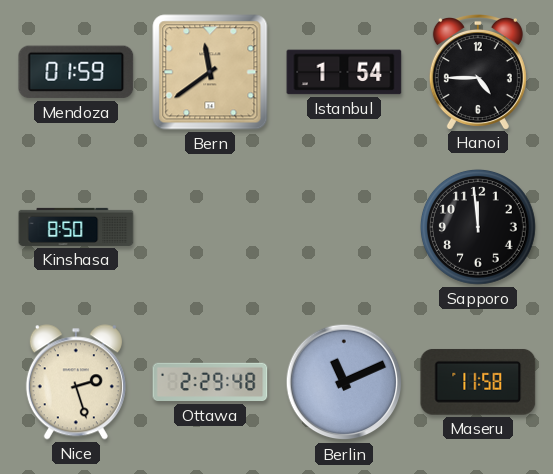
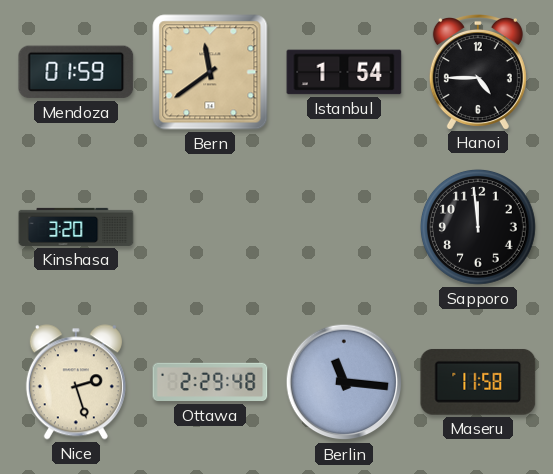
Kinshasa: 8:50 -> 3:20 (76, 227)
Berlin: 11:11 -> 11:16 (344, 382)
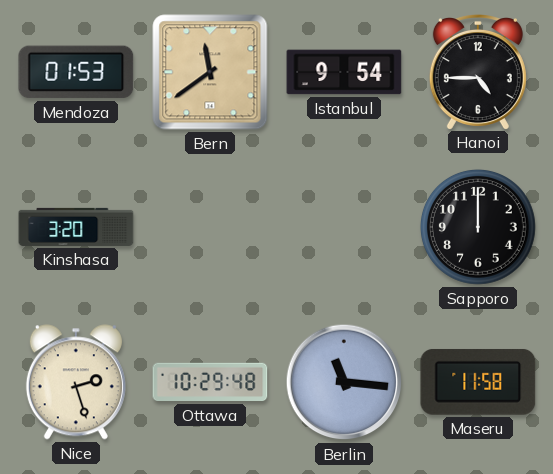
Mendoza: 01:59 -> 01:53 (76, 72)
Istanbul: 1:54 -> 9:54 (344, 72)
Sapporo: 11:59 -> 12:00 (478, 227)
Ottawa: 2:29 -> 10:29 (210, 382)
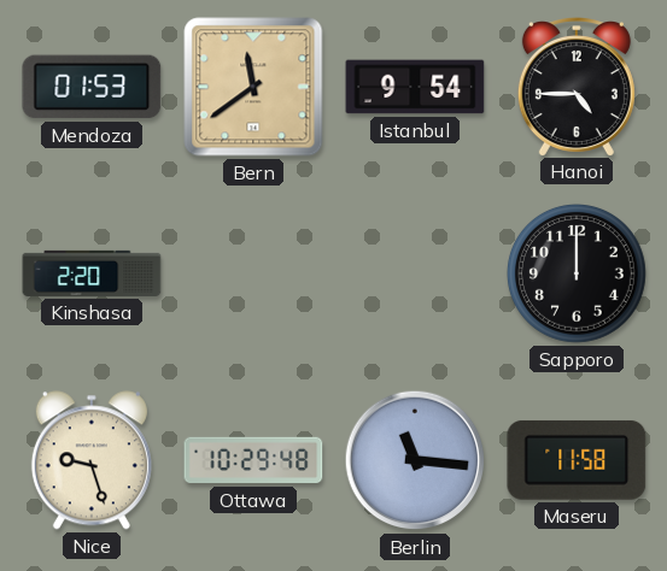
Kinshasa: 3:20 -> 2:20 (92, 273)
Nice: 2:27 -> 9:27 (92, 460)
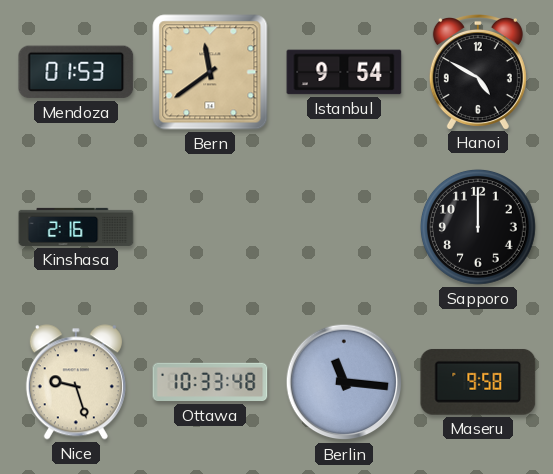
Hanoi: 4:45 -> 4:50 (478, 72)
Kinshasa: 2:20 -> 2:16 (76, 227)
Ottawa: 10:29 -> 10:33 (210, 382)
Maseru: 11:58 -> 9:58 (478, 382)
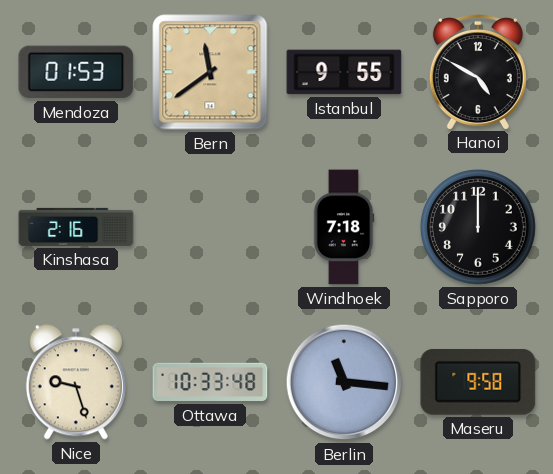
Istanbul: 9:54 -> 9:55 (344, 72)
Windhoek: none -> 7:18 (344, 227)
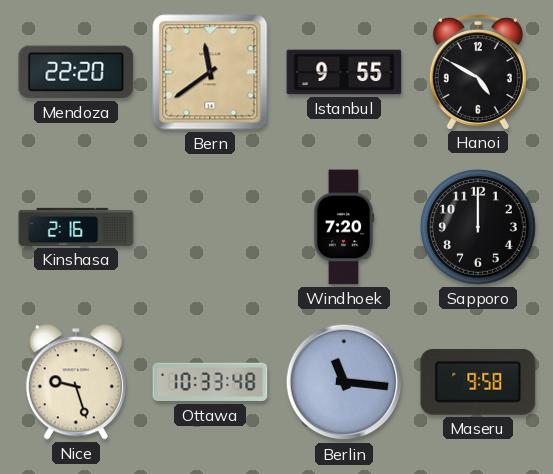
Mendoza: 01:53 -> 22:20 (76, 72)
Windhoek: 7:18 -> 7:20 (344, 227)
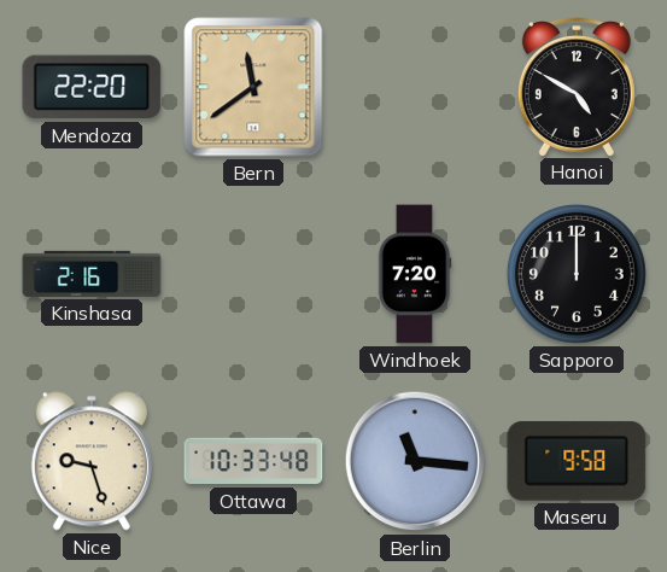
Istanbul: 9:55 -> none (344, 72)
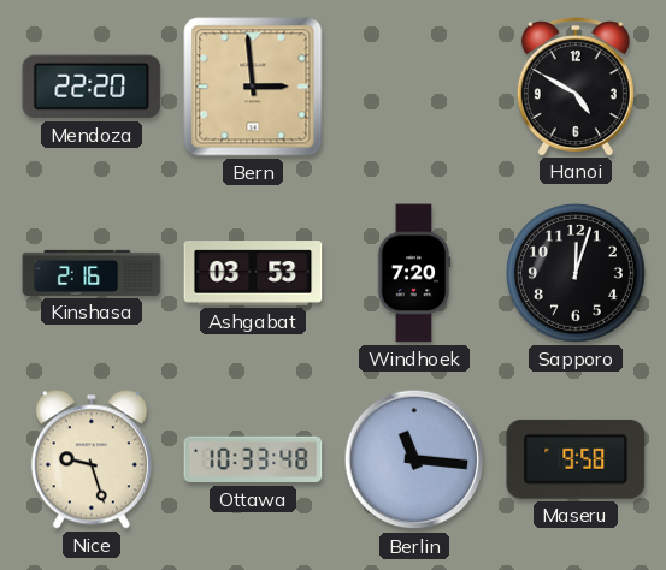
Bern: 11:39 -> 2:59 (253, 87)
Ashgabat: none -> 03:53 (253, 273)
Sapporo: 12:00 -> 12:03 (576, 273)
